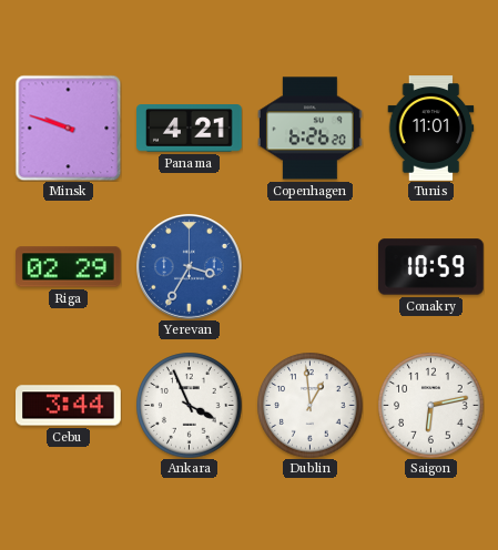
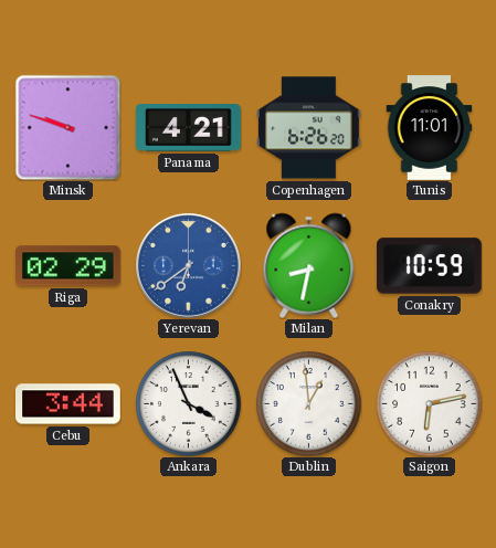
Yerevan: 3:35 -> 6:39 (189, 266)
Milan: none -> 8:32 (309, 265)
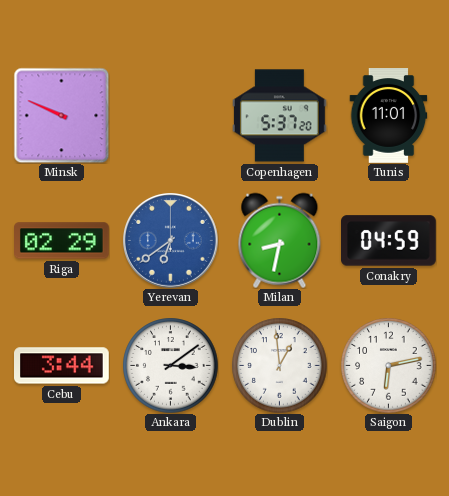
Minsk: 9:48 -> 9:49 (61, 115)
Panama: 4:21 -> none (189, 128)
Copenhagen: 6:26 -> 5:37 (280, 116)
Conakry: 10:59 -> 04:59 (389, 241)
Ankara: 3:56 -> 3:09 (170, 365)
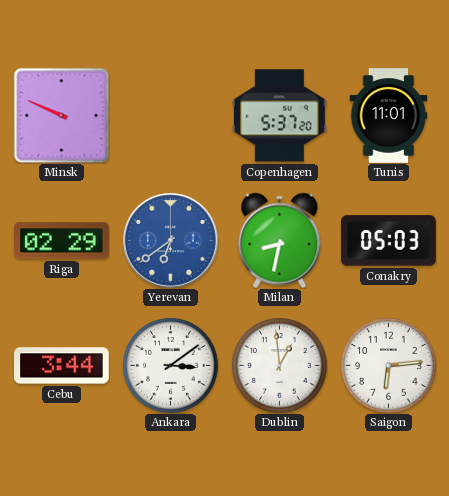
Conakry: 04:59 -> 05:03 (389, 241)
Saigon: 6:13 -> 6:14 (388, 365)
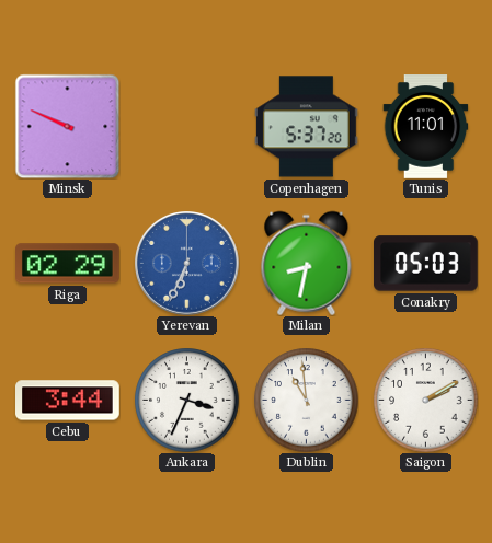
Yerevan: 6:39 -> 6:34 (187, 264)
Ankara: 3:09 -> 3:34 (186, 400)
Dublin: 12:59 -> 10:59 (306, 400)
Saigon: 6:14 -> 2:10 (425, 400)
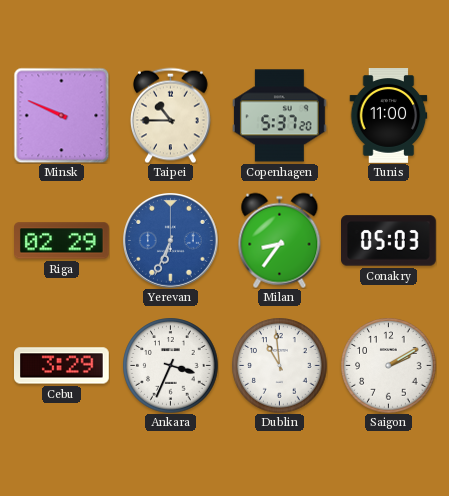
Taipei: none -> 10:45 (170, 115)
Tunis: 11:01 -> 11:00 (389, 116)
Milan: 8:32 -> 8:36 (280, 240)
Cebu: 3:44 -> 3:29 (62, 366)
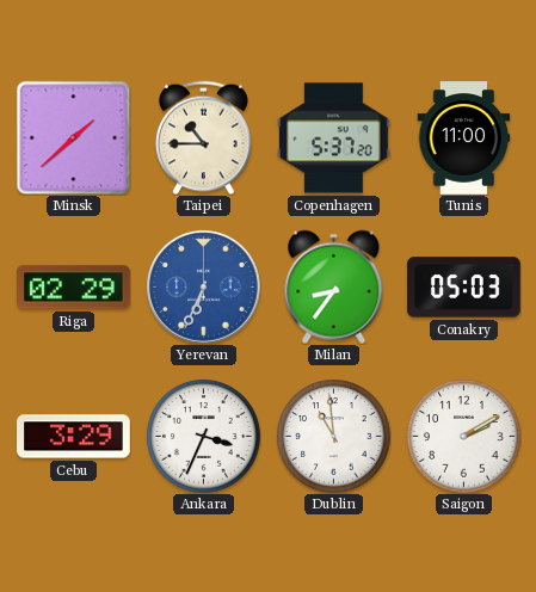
Minsk: 9:49 -> 1:38 (73, 137)
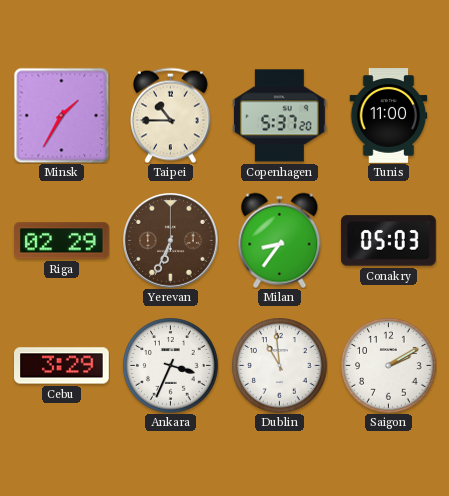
Minsk: 1:38 -> 1:35 (61, 115)
Yerevan dial: blue -> brown (171, 241)
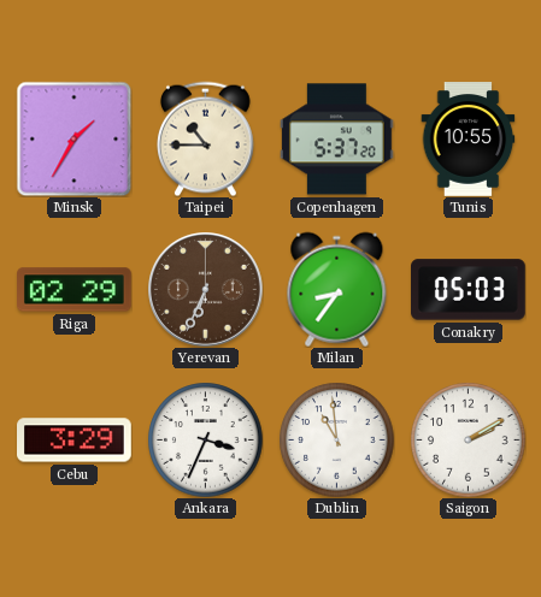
Tunis: 11:00 -> 10:55 (469, 140)
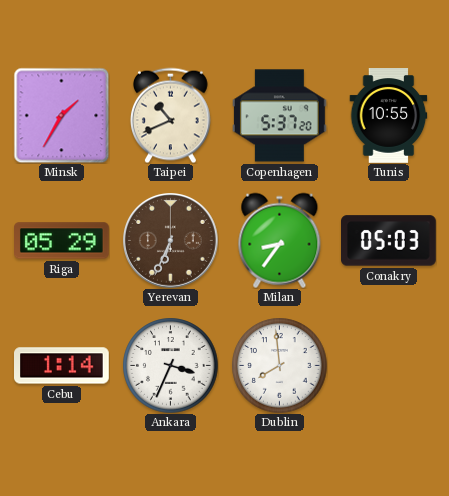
Taipei: 10:45 -> 10:41 (170, 115)
Riga: 02:29 -> 05:29 (62, 241)
Cebu: 3:29 -> 1:14 (62, 366)
Dublin: 10:59 -> 7:59 (279, 365)
Saigon: 2:10 -> none (468, 439)
